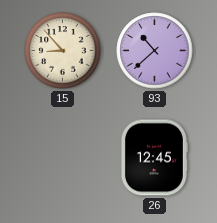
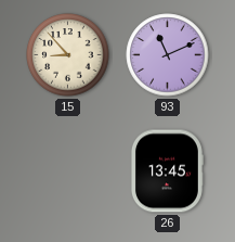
93: 10:38 -> 11:11 (168, 55)
26: 12:45 -> 13:45 (168, 171)
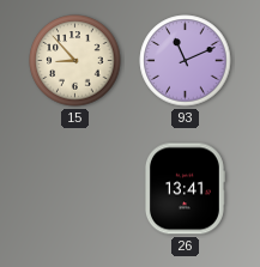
26: 13:45 -> 13:41 (186, 189)
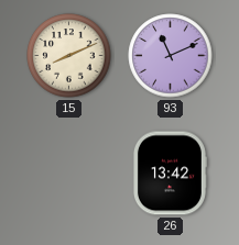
15: 8:53 -> 8:11 (69, 56)
26: 13:41 -> 13:42 (171, 174)
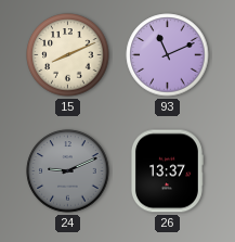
24: none -> 9:11 (68, 171)
26: 13:42 -> 13:37 (168, 171)
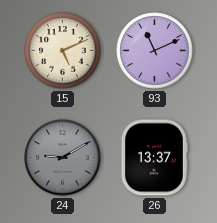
15: 8:11 -> 5:11 (63, 51)
24: 9:11 -> 9:10 (63, 158)
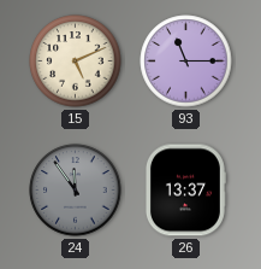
93: 11:11 -> 11:15 (186, 62)
24: 9:10 -> 11:54 (76, 191)
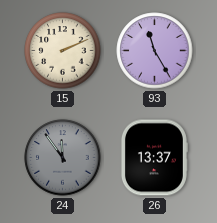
15: 5:11 -> 2:11 (63, 51)
93: 11:15 -> 11:25 (155, 51)
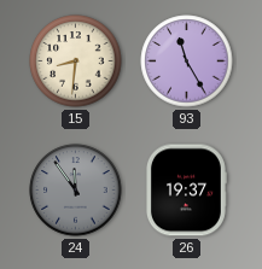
15: 2:11 -> 8:31 (76, 62)
26: 13:37 -> 19:37 (187, 191)
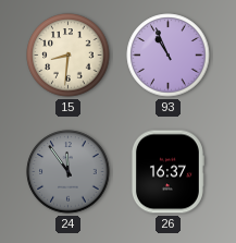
93: 11:25 -> 10:56 (169, 56)
26: 19:37 -> 16:37 (169, 172)
